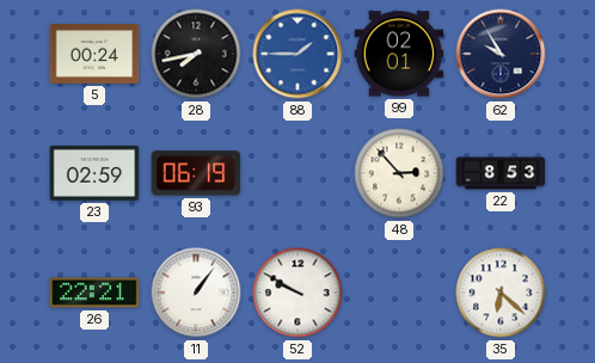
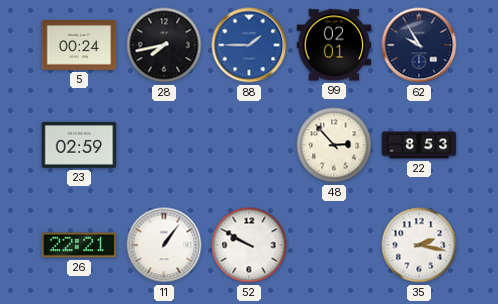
93: 06:19 -> none (196, 173)
35: 6:22 -> 2:17 (419, 245)
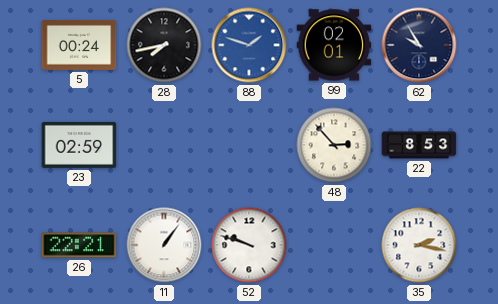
88: 1:45 -> 1:48 (249, 45)
52: 9:50 -> 9:48 (249, 245)
